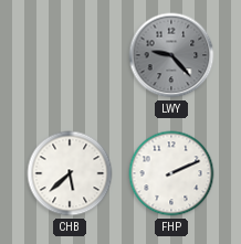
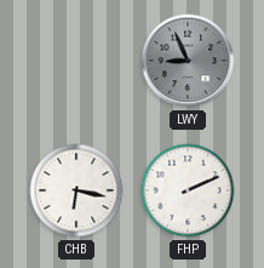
LWY: 9:23 -> 8:56 (188, 61)
CHB: 5:38 -> 6:17 (76, 190)
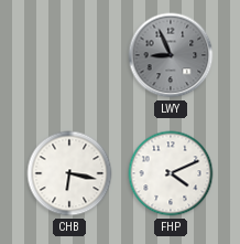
FHP: 2:11 -> 4:11 (171, 173)
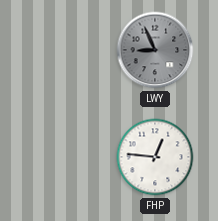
CHB: 6:17 -> none (69, 173)
FHP: 4:11 -> 12:46 (155, 157)
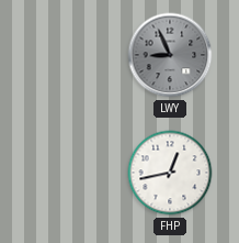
FHP: 12:46 -> 12:43 (170, 173)
